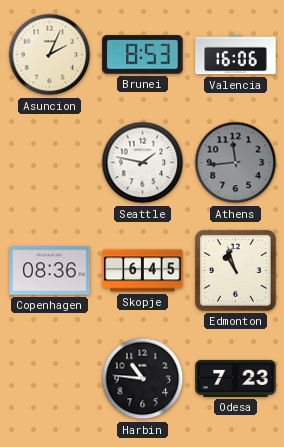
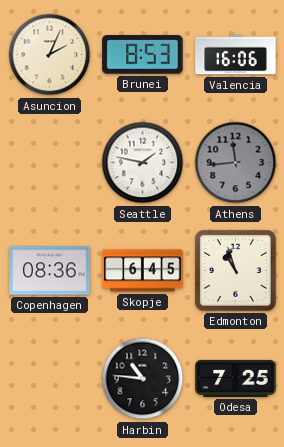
Odesa: 7:23 -> 7:25 (236, 378)
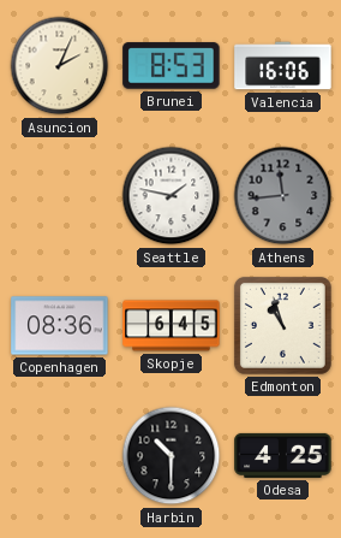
Harbin: 10:46 -> 10:30 (172, 456)
Odesa: 7:25 -> 4:25 (283, 455)
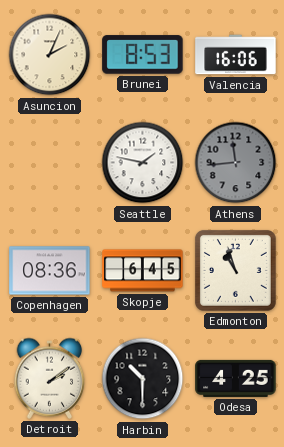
Detroit: none -> 2:09 (50, 378)
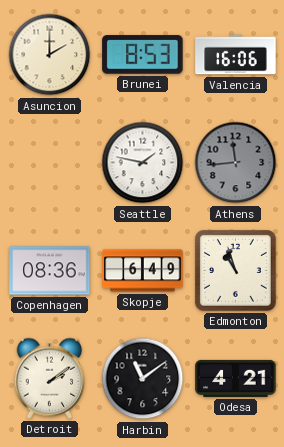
Asuncion: 2:04 -> 2:00 (50, 55)
Skopje: 6:45 -> 6:49 (143, 271)
Harbin: 10:30 -> 11:09 (143, 379)
Odesa: 4:25 -> 4:21 (236, 378)
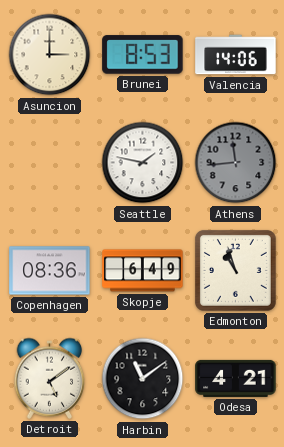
Asuncion: 2:00 -> 3:00 (50, 55)
Valencia: 16:06 -> 14:06 (236, 55)
Detroit: 2:09 -> 5:09 (50, 378)
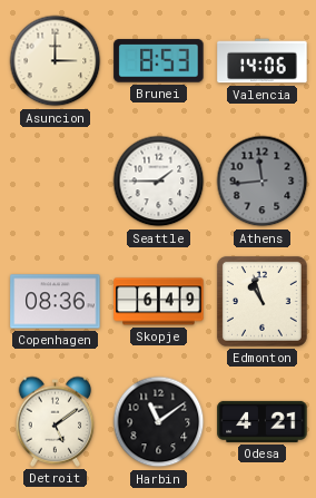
Seattle: 1:47 -> 1:45 (159, 182)
